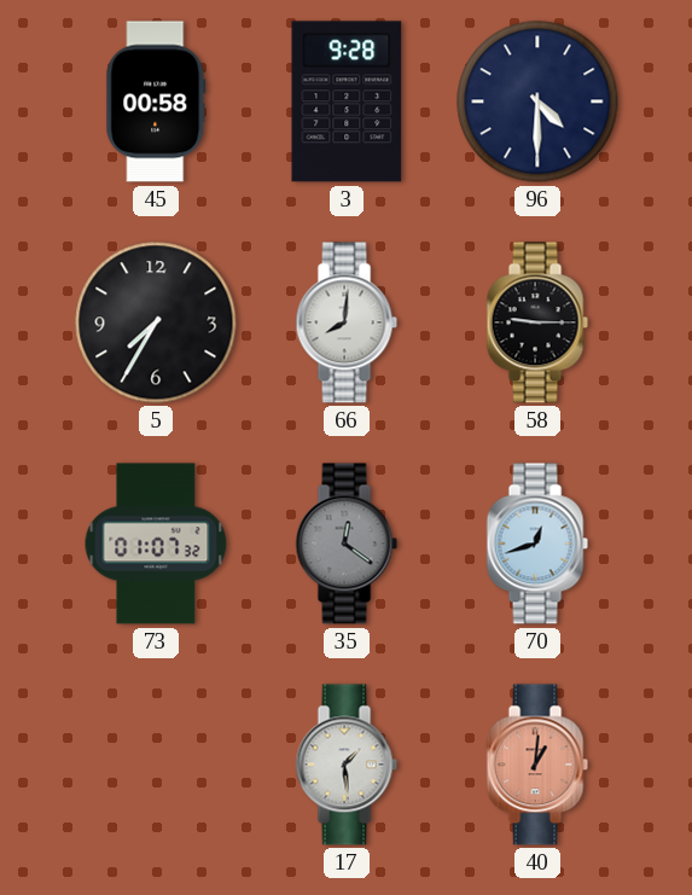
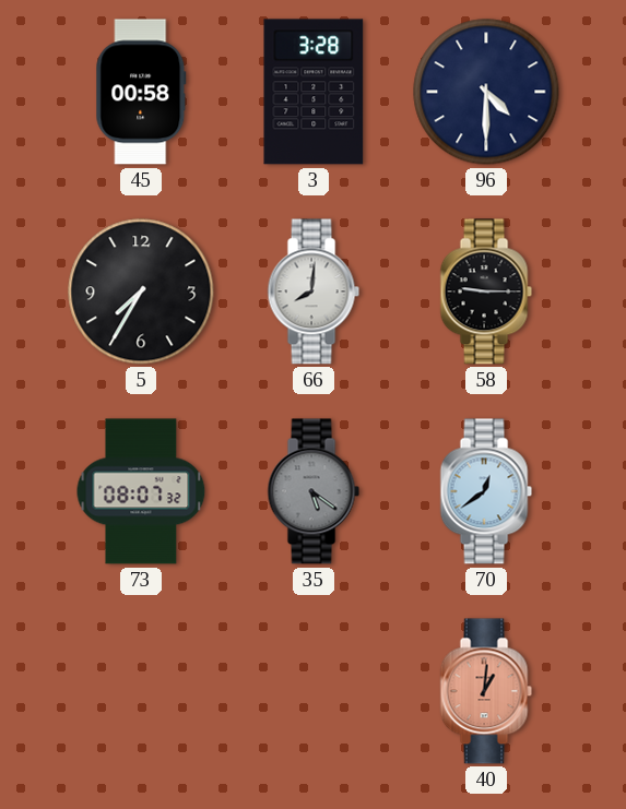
3: 9:28 -> 3:28 (314, 92)
73: 01:07 -> 08:07 (141, 491)
35: 12:21 -> 5:21 (314, 491)
70: 12:42 -> 12:39 (486, 491)
17: 1:29 -> none (347, 765)
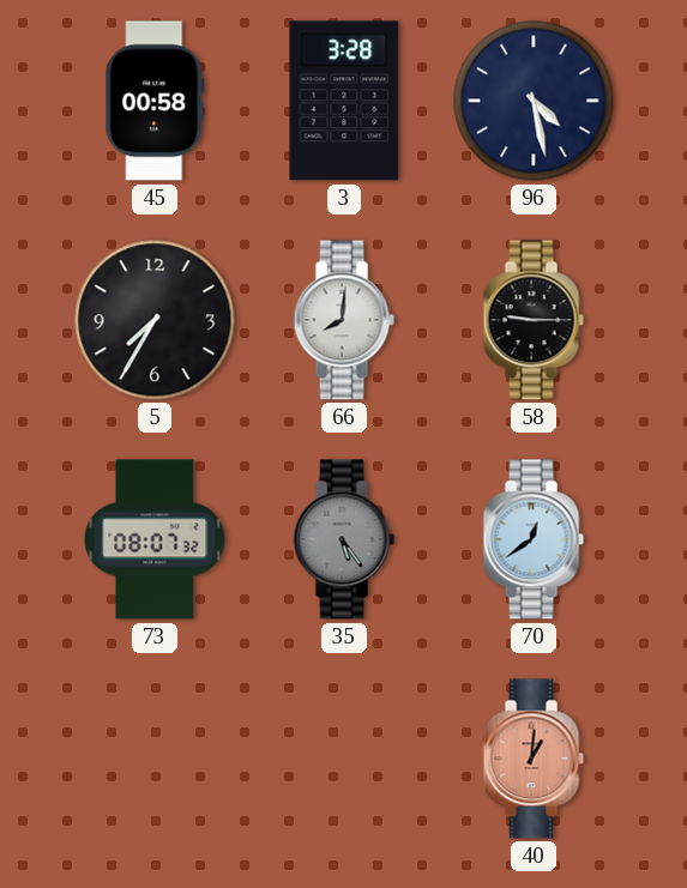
96: 4:30 -> 4:28 (534, 101)
35: 5:21 -> 5:24 (344, 539)
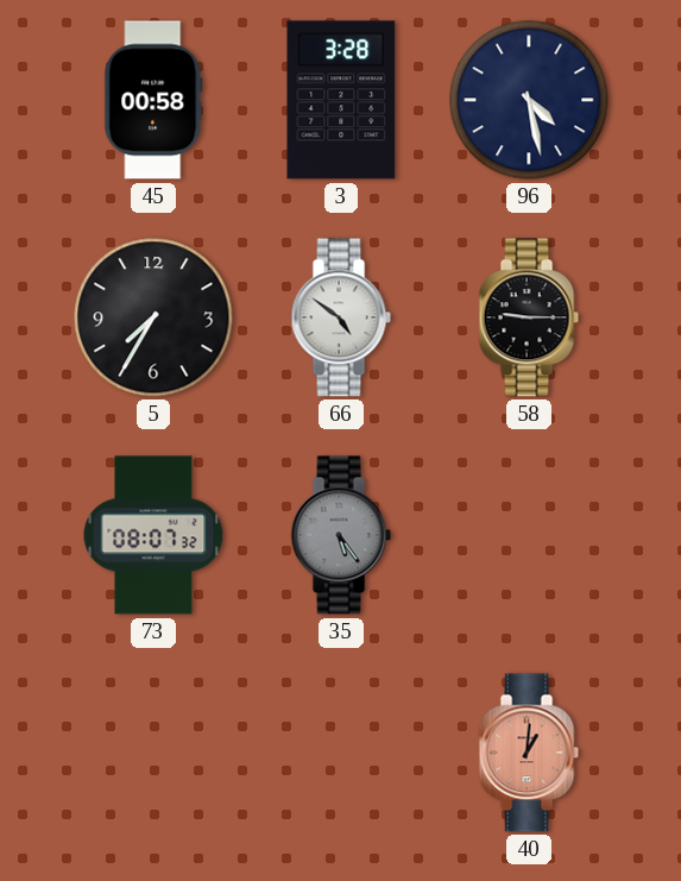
66: 8:01 -> 4:51 (341, 317)
70: 12:39 -> none (534, 539)
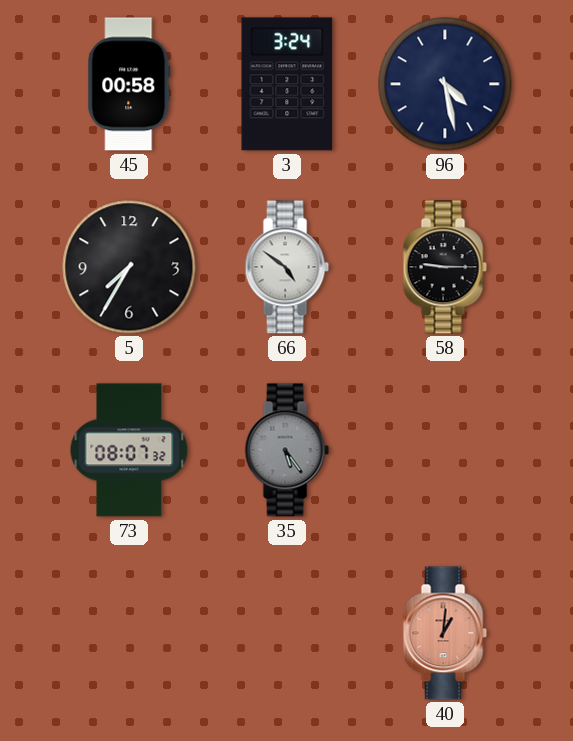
3: 3:28 -> 3:24 (287, 84)
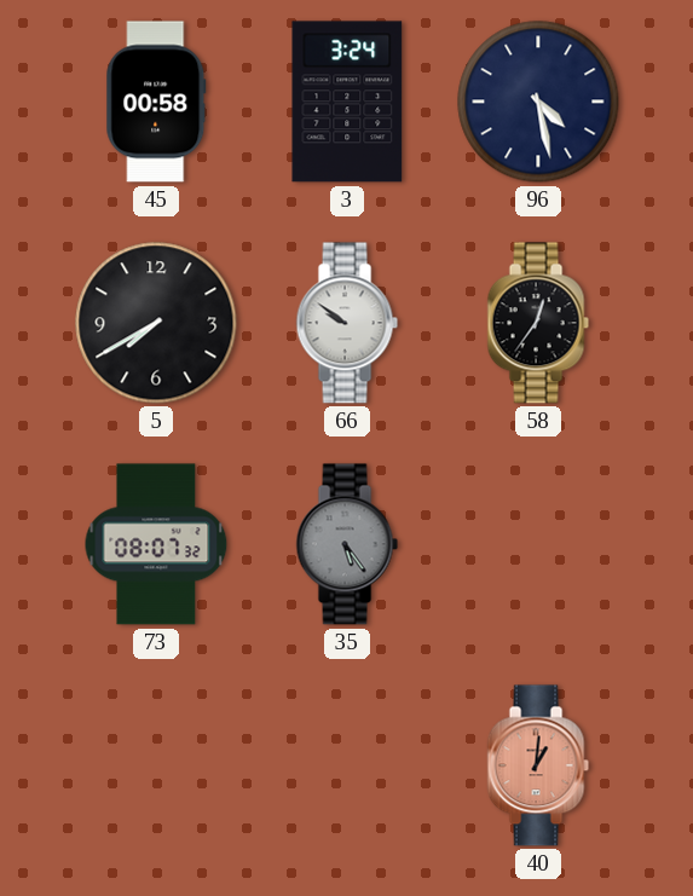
5: 7:35 -> 7:40 (156, 323)
66: 4:51 -> 9:51 (347, 323)
58: 9:15 -> 12:36 (538, 323)
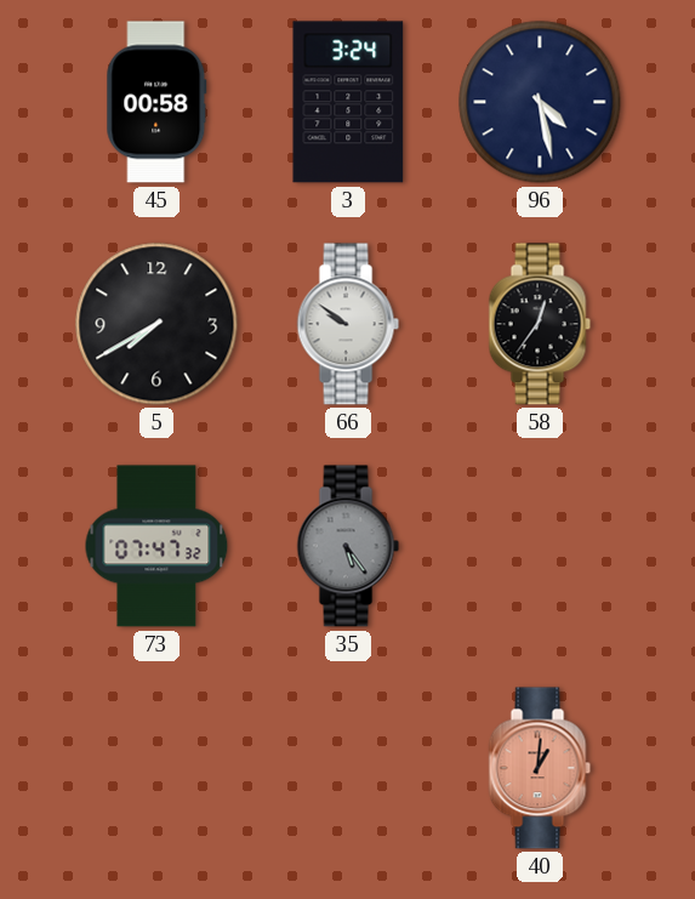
73: 08:07 -> 07:47 (156, 546)
